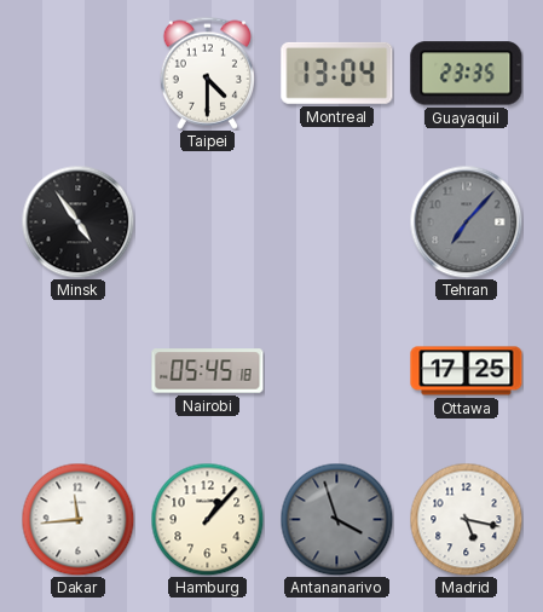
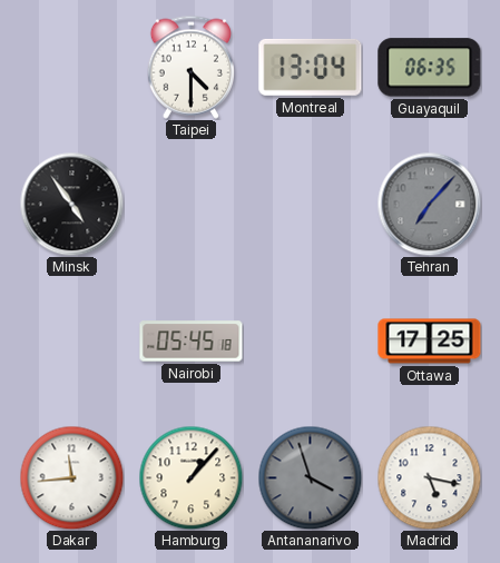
Guayaquil: 23:35 -> 06:35 (430, 68)
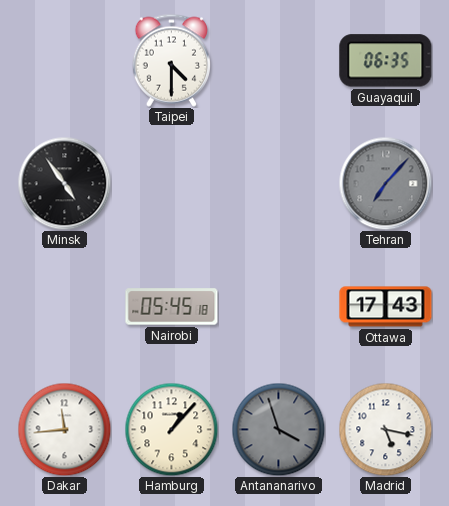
Montreal: 13:04 -> none (311, 67)
Ottawa: 17:25 -> 17:43 (386, 307)
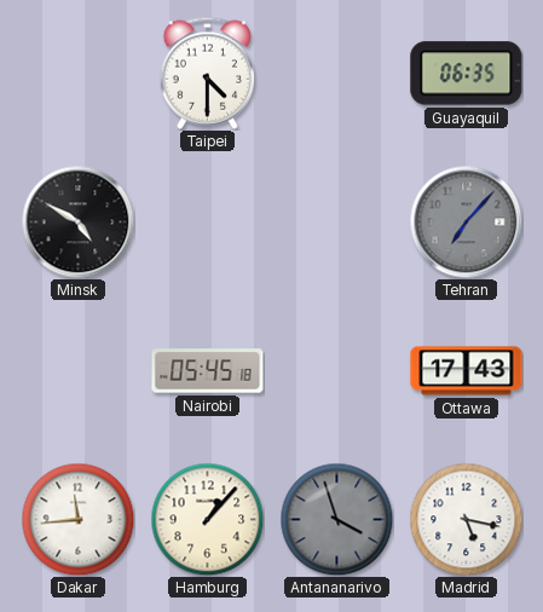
Minsk: 4:54 -> 4:50 (77, 221)
